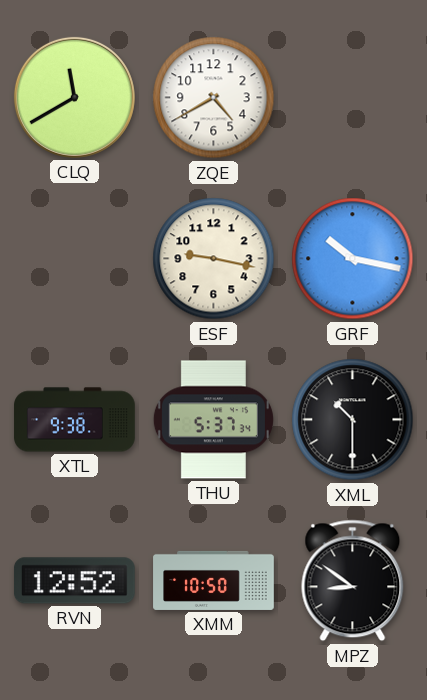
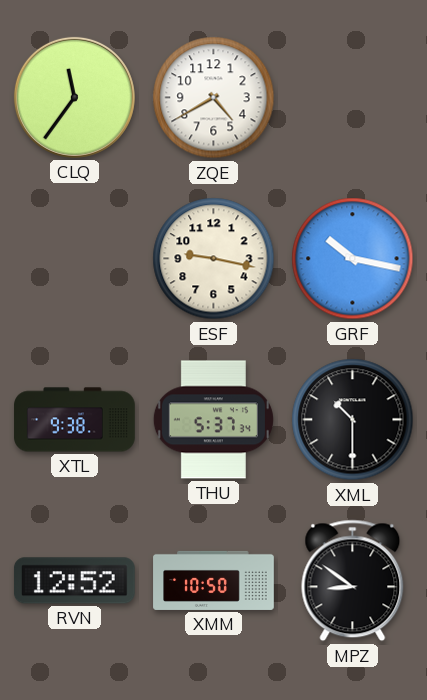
CLQ: 11:40 -> 11:36 (74, 97)
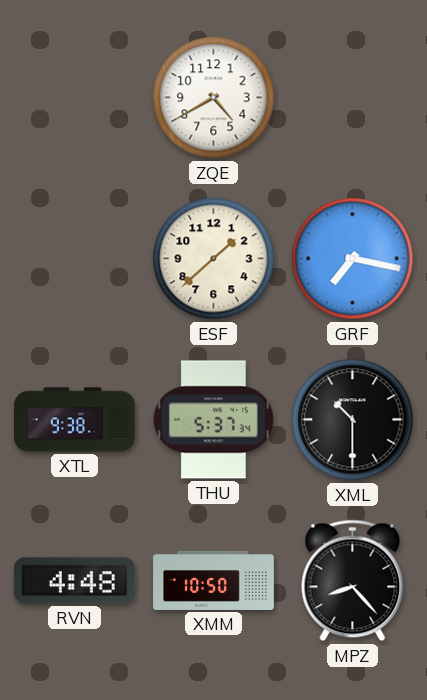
CLQ: 11:36 -> none (74, 97)
ESF: 9:17 -> 1:38 (214, 259)
GRF: 10:17 -> 7:17 (353, 259)
RVN: 12:52 -> 4:48 (74, 581)
MPZ: 8:51 -> 8:23 (353, 581)
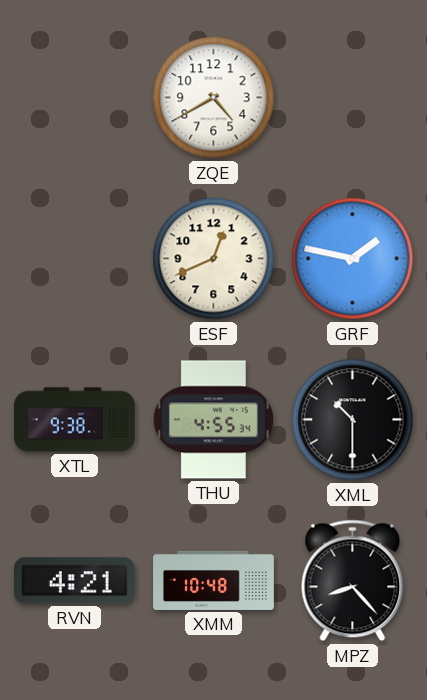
ESF: 1:38 -> 12:41 (214, 259)
GRF: 7:17 -> 1:47 (353, 259)
THU: 5:37 -> 4:55 (213, 420)
RVN: 4:48 -> 4:21 (74, 581)
XMM: 10:50 -> 10:48 (214, 580)
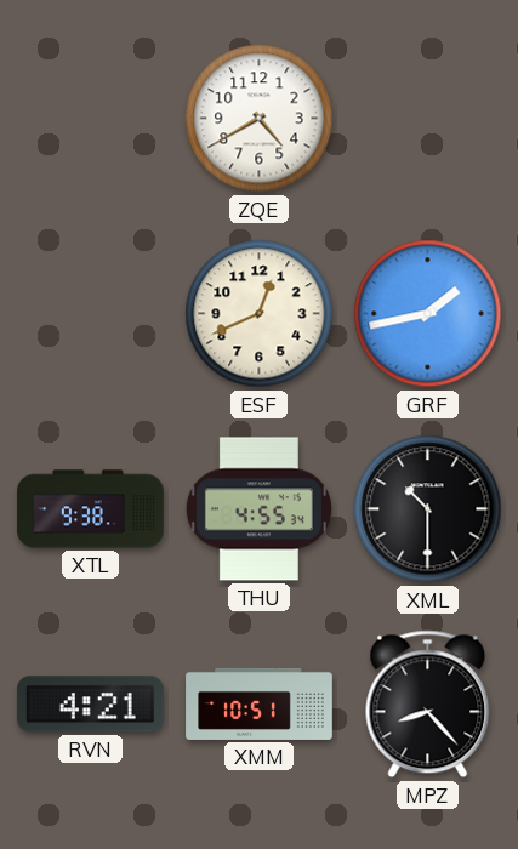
GRF: 1:47 -> 1:43 (428, 314)
XMM: 10:48 -> 10:51 (260, 703)
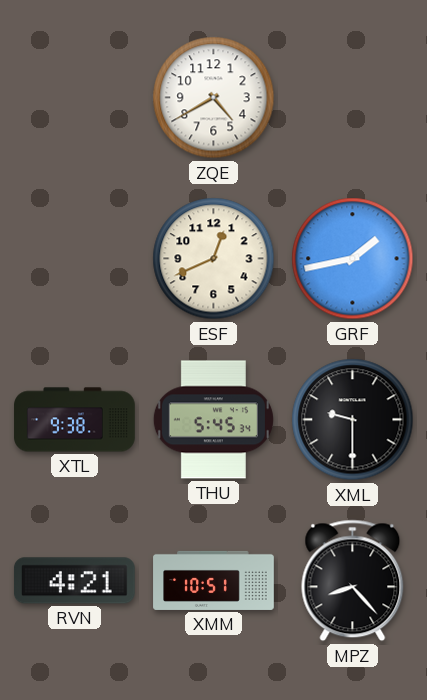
THU: 4:55 -> 5:45 (213, 420)
XML: 10:30 -> 9:30 (353, 420)
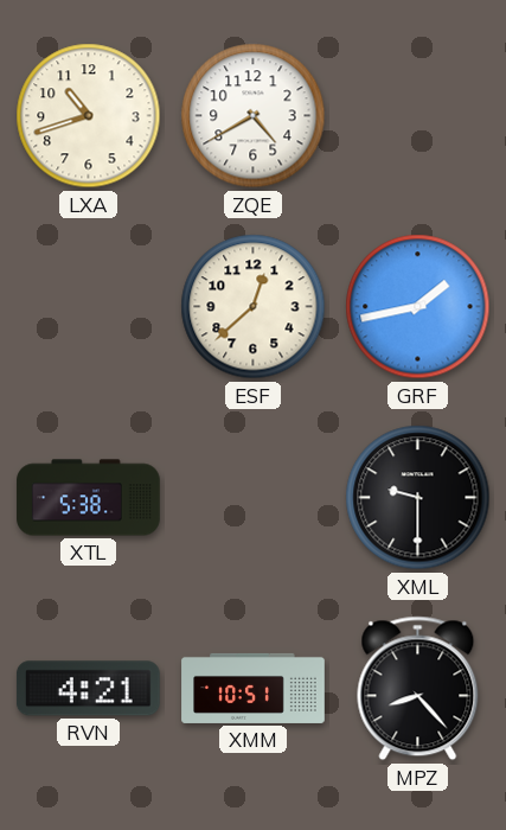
LXA: none -> 10:42 (89, 116)
ESF: 12:41 -> 12:38 (254, 307)
XTL: 9:38 -> 5:38 (89, 498)
THU: 5:45 -> none (213, 420)
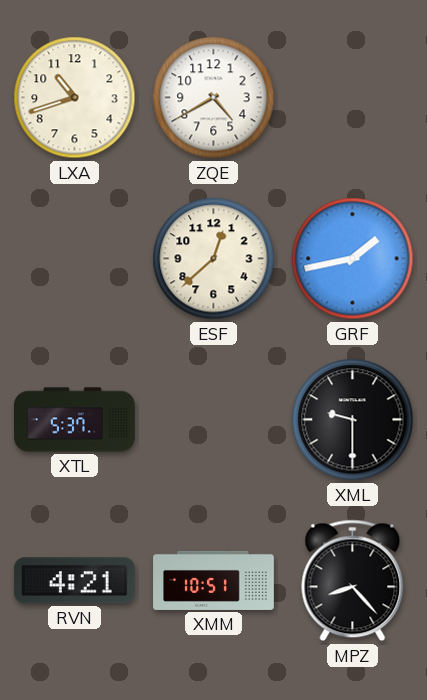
XTL: 5:38 -> 5:37 (75, 420)
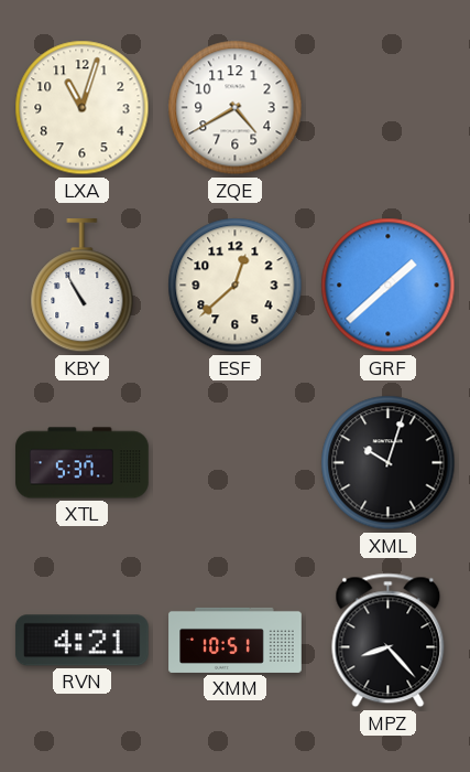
LXA: 10:42 -> 11:03 (83, 108)
KBY: none -> 10:55 (83, 287)
GRF: 1:43 -> 1:38 (389, 286)
XML: 9:30 -> 10:03 (389, 463)
